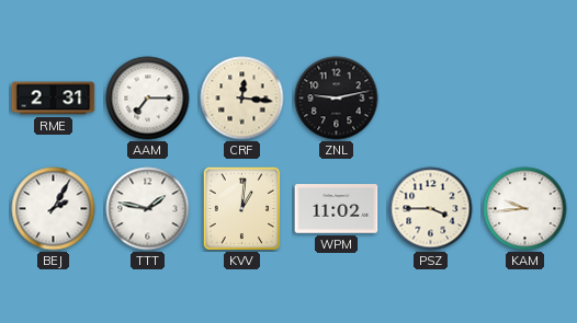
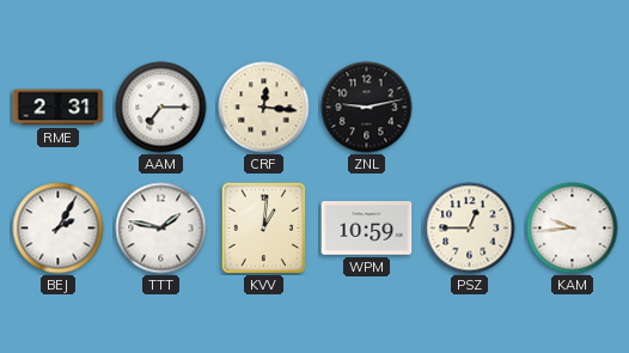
WPM: 11:02 -> 10:59 (367, 229)
PSZ: 3:45 -> 12:45 (470, 229)
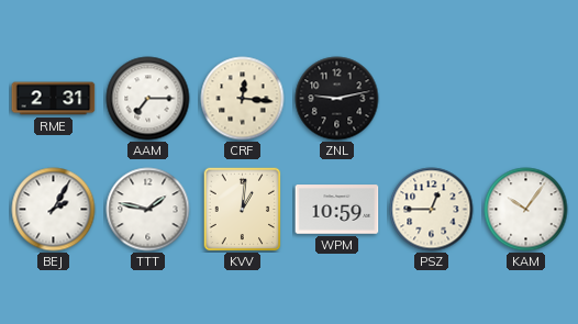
KAM: 9:44 -> 10:06 (526, 210)
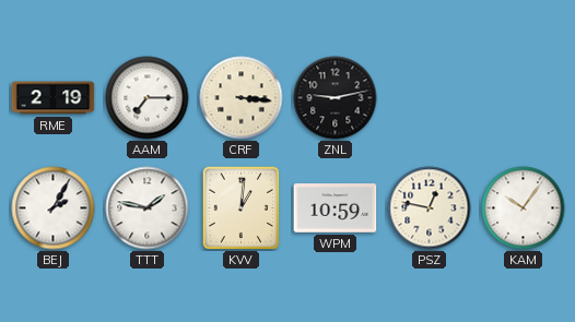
RME: 2:31 -> 2:19 (54, 98)
CRF: 12:16 -> 3:16 (242, 98)
PSZ: 12:45 -> 12:47 (430, 208)
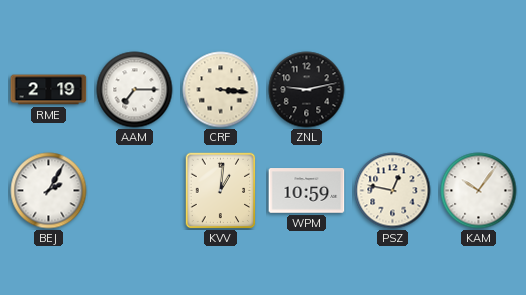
TTT: 1:47 -> none (148, 208)
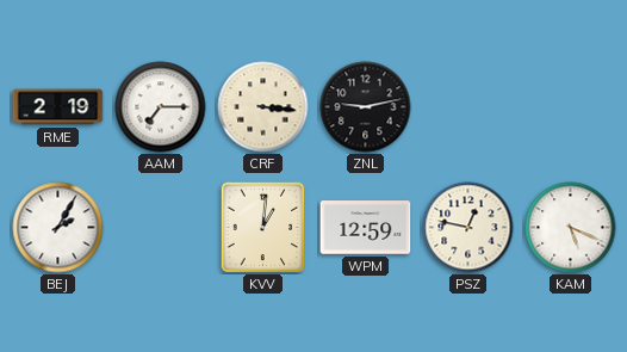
WPM: 10:59 -> 12:59 (366, 228)
KAM: 10:06 -> 5:19 (571, 228)
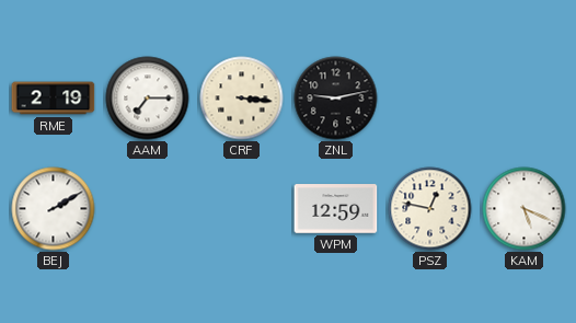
BEJ: 2:05 -> 2:10 (54, 209)
KVV: 1:01 -> none (263, 227)
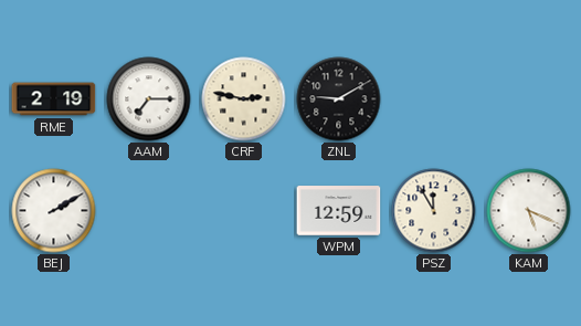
CRF: 3:16 -> 2:47 (244, 99)
ZNL: 9:13 -> 9:10 (339, 99)
PSZ: 12:47 -> 11:55 (434, 211)
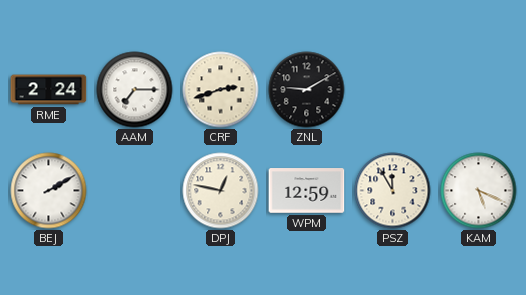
RME: 2:19 -> 2:24 (49, 90)
CRF: 2:47 -> 2:42 (221, 90)
DPJ: none -> 12:47 (221, 191)
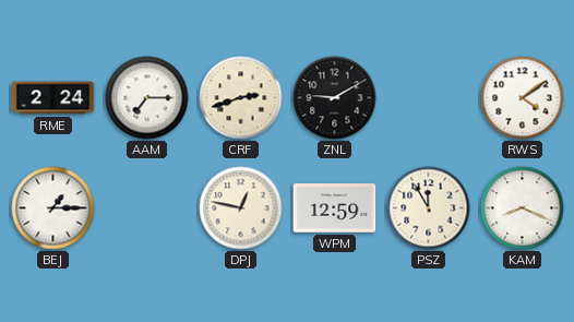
RWS: none -> 4:09 (523, 98)
BEJ: 2:10 -> 1:15 (53, 208)
KAM: 5:19 -> 8:19 (523, 208)
